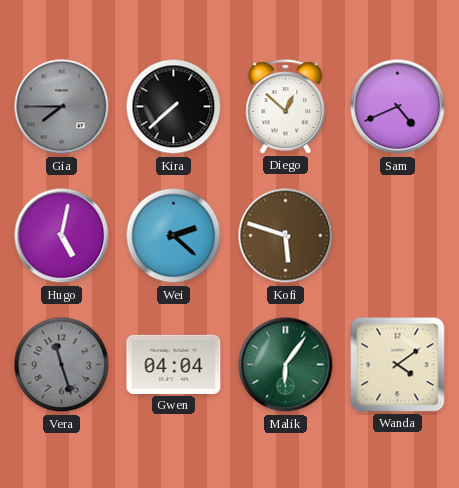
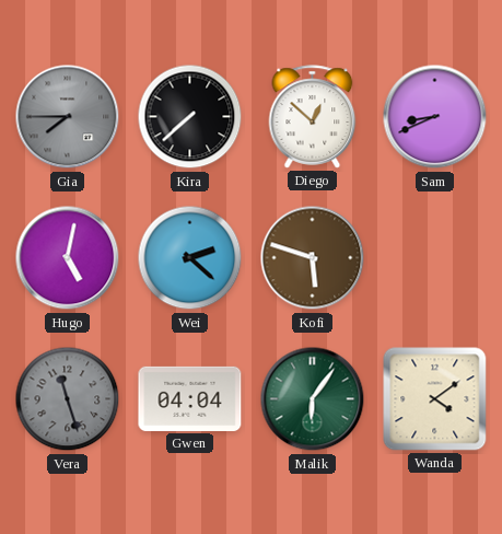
Sam: 4:41 -> 8:41 (435, 117)
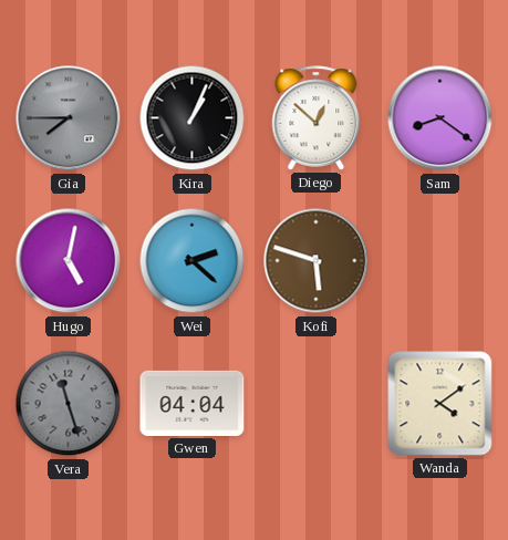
Kira: 7:38 -> 1:04 (193, 118)
Sam: 8:41 -> 8:21 (440, 118)
Malik: 6:06 -> none (313, 399)
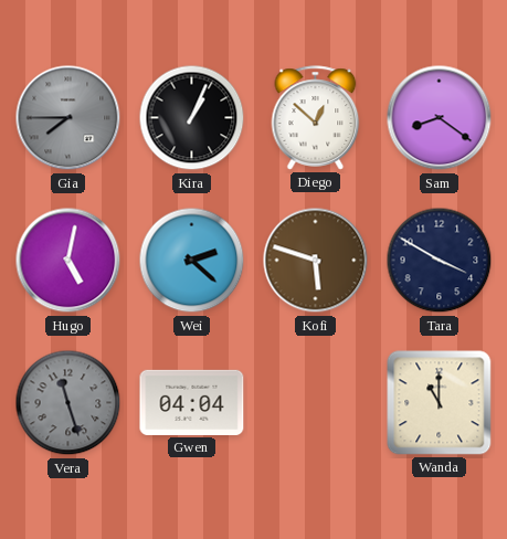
Tara: none -> 3:50 (440, 261)
Wanda: 4:09 -> 11:00 (440, 403)
